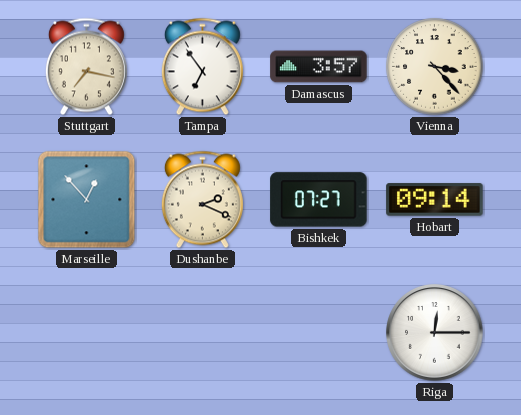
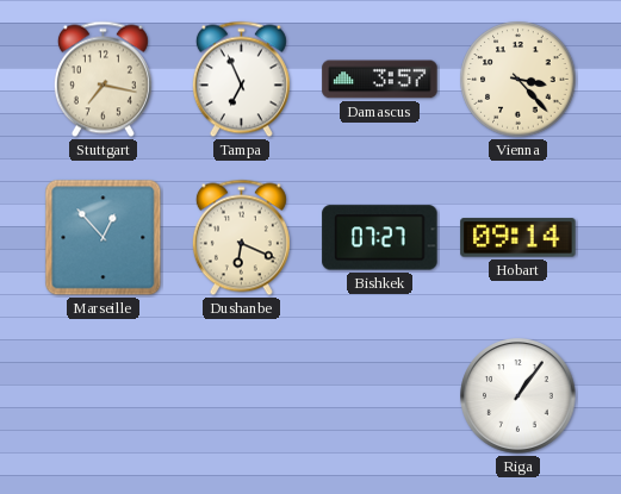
Tampa: 6:54 -> 6:56 (241, 80)
Dushanbe: 2:19 -> 6:19 (241, 238)
Riga: 12:15 -> 1:06 (518, 396)
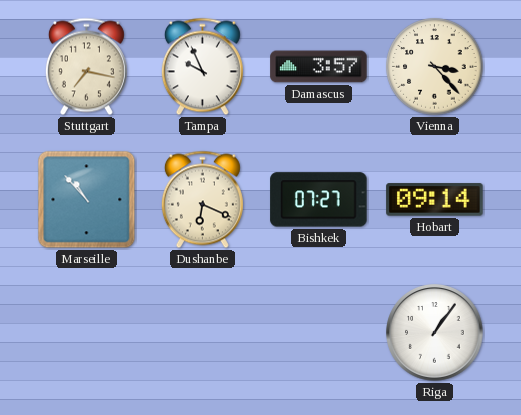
Tampa: 6:56 -> 9:56 (202, 67)
Marseille: 12:53 -> 10:53 (87, 200)
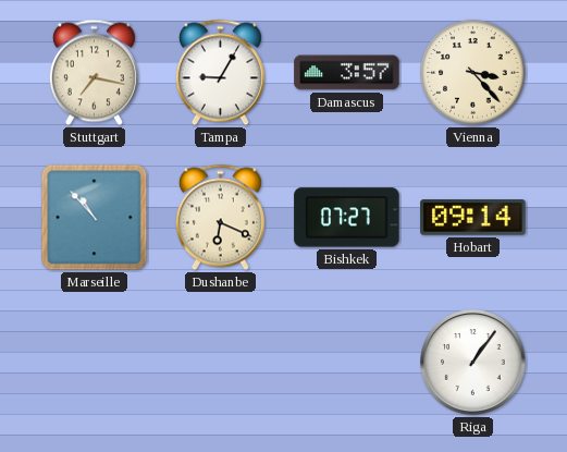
Tampa: 9:56 -> 9:05 (220, 73)
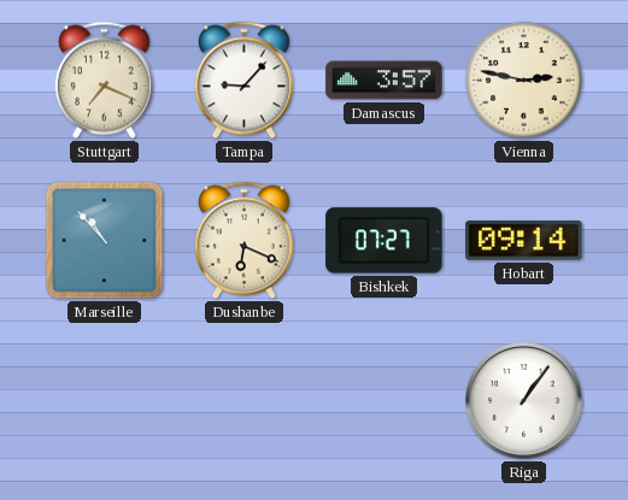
Stuttgart: 7:17 -> 7:19 (104, 81)
Tampa: 9:05 -> 9:07 (243, 81)
Vienna: 3:23 -> 2:47 (524, 81)
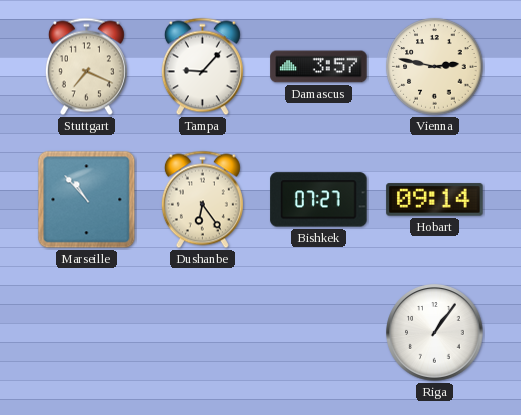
Dushanbe: 6:19 -> 6:24 (202, 200)
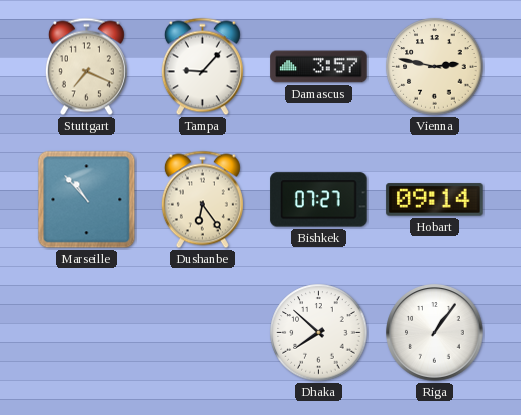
Dhaka: none -> 7:52 (319, 333)
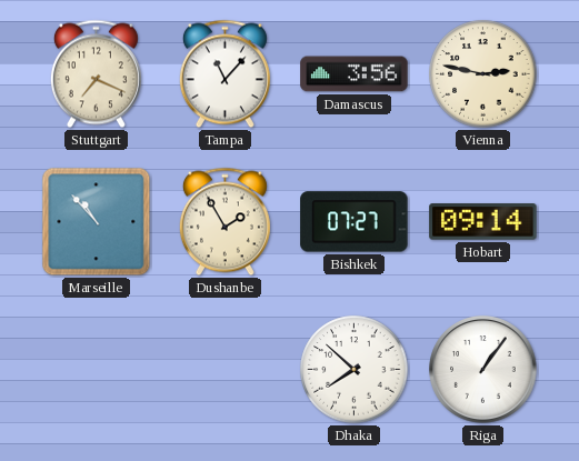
Tampa: 9:07 -> 11:07 (224, 74)
Damascus: 3:57 -> 3:56 (355, 74)
Dushanbe: 6:24 -> 1:55 (224, 222)
